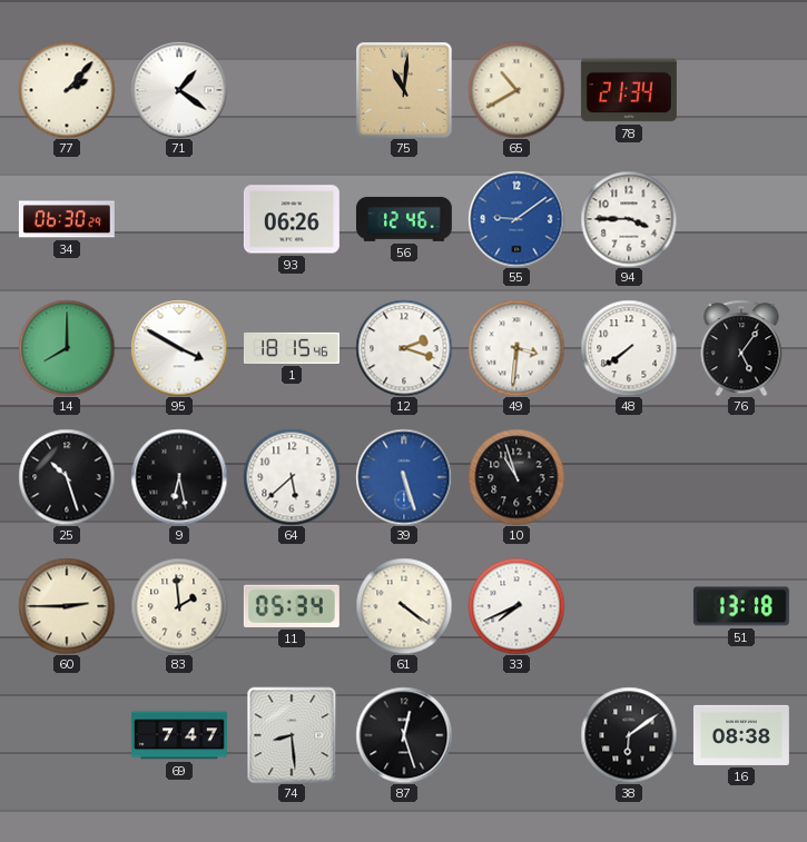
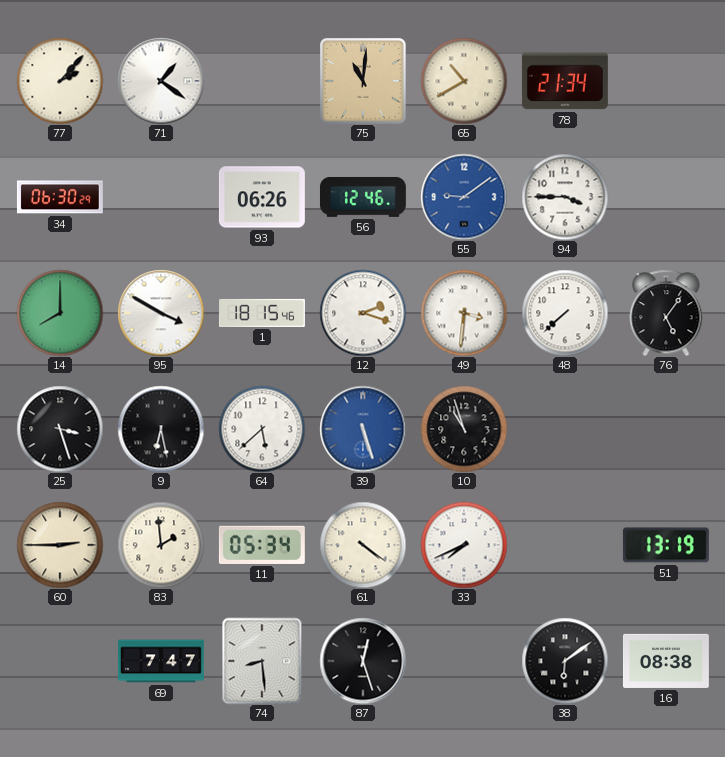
48: 7:39 -> 7:38 (565, 313)
25: 10:27 -> 3:27 (60, 429)
51: 13:18 -> 13:19 (666, 545)
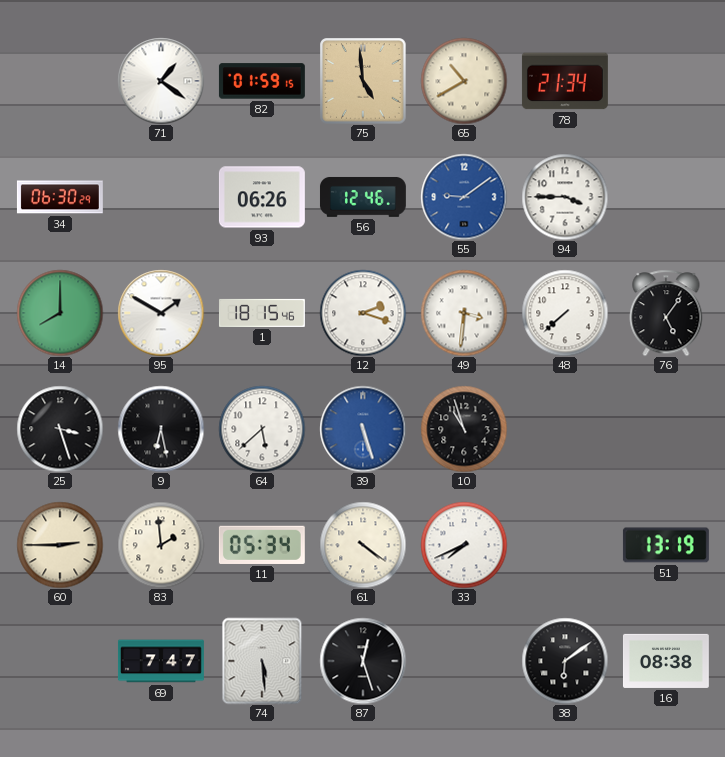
77: 2:07 -> none (60, 81)
82: none -> 01:59 (262, 81)
75: 11:01 -> 4:59 (363, 81)
95: 3:50 -> 1:50 (161, 313)
74: 8:29 -> 5:29 (262, 661)
